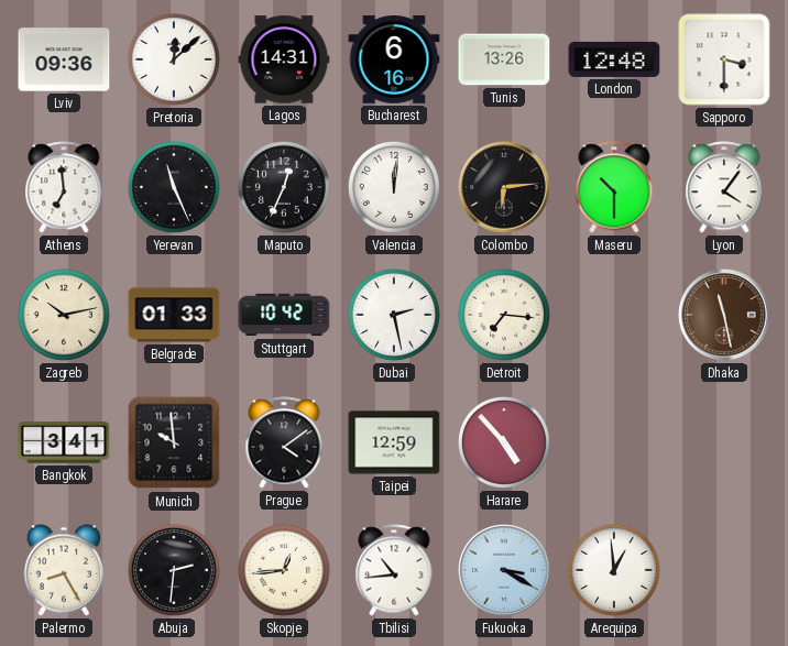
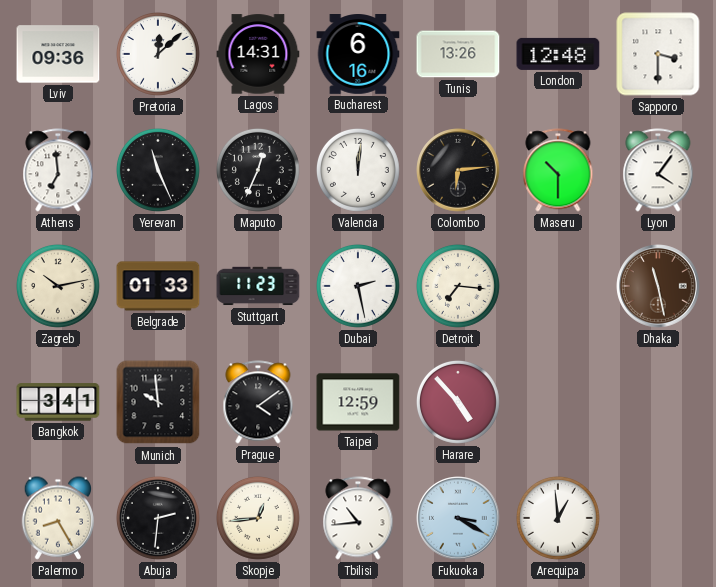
Stuttgart: 10:42 -> 11:23 (258, 286)
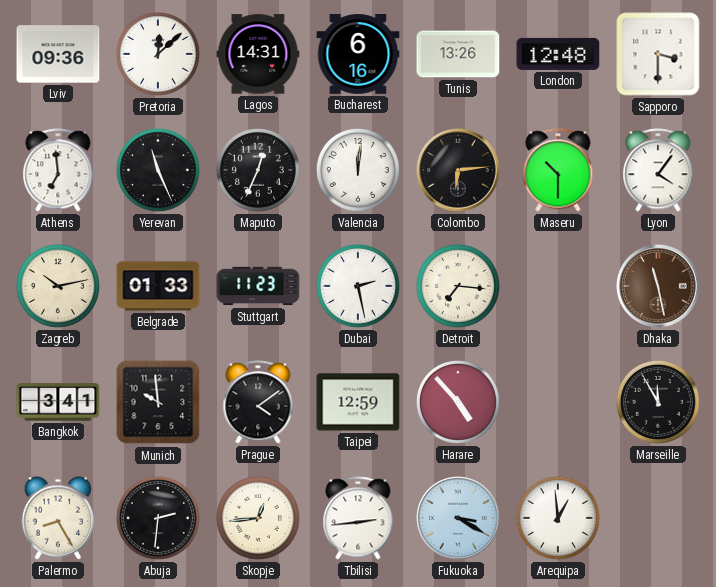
Marseille: none -> 11:55 (658, 402)
Tbilisi: 10:44 -> 2:44 (358, 518)
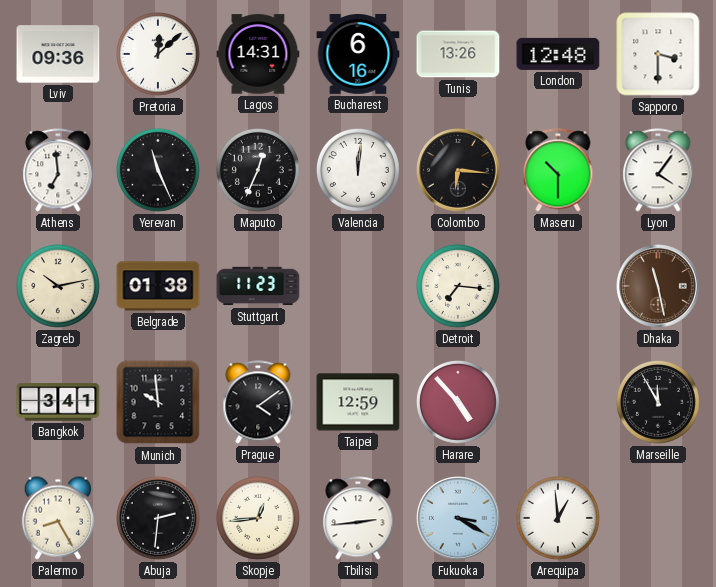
Colombo: 6:14 -> 6:16 (458, 170)
Belgrade: 01:33 -> 01:38 (158, 286)
Dubai: 2:28 -> none (358, 286)
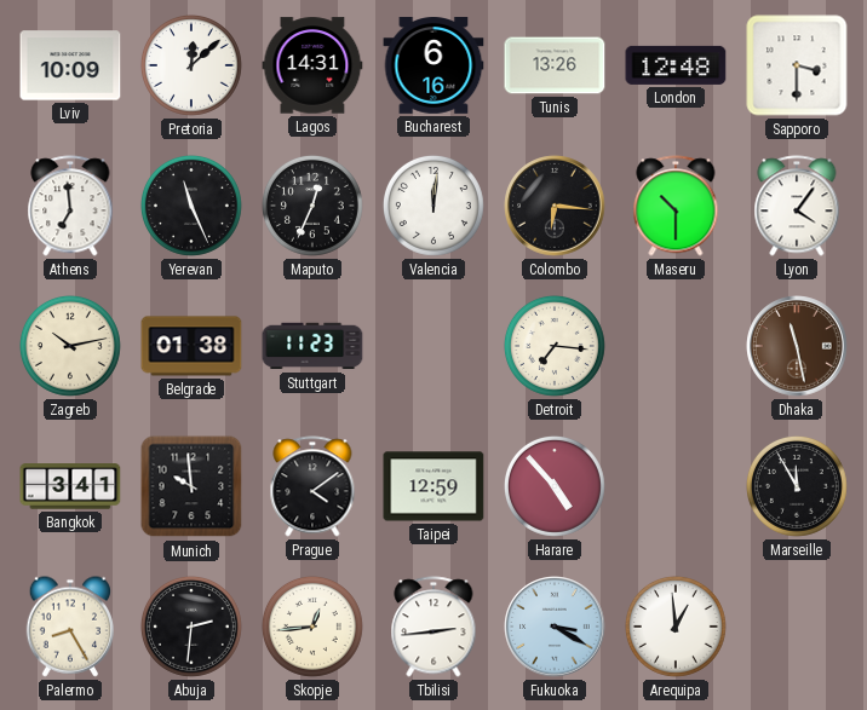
Lviv: 09:36 -> 10:09 (70, 65)
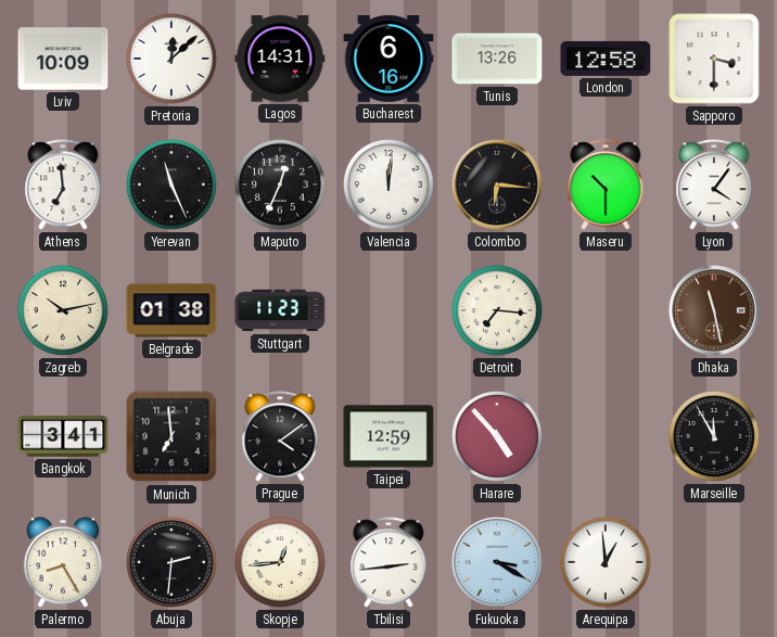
London: 12:48 -> 12:58 (606, 59)
Munich: 9:59 -> 6:59 (171, 436)
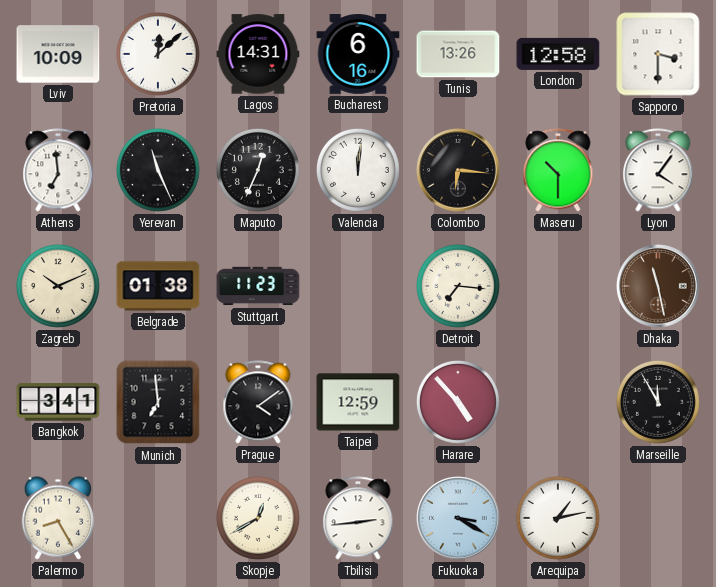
Zagreb: 10:13 -> 10:11 (58, 286)
Abuja: 2:31 -> none (171, 562)
Skopje: 12:44 -> 12:40 (258, 518)
Arequipa: 12:59 -> 1:13 (558, 518)
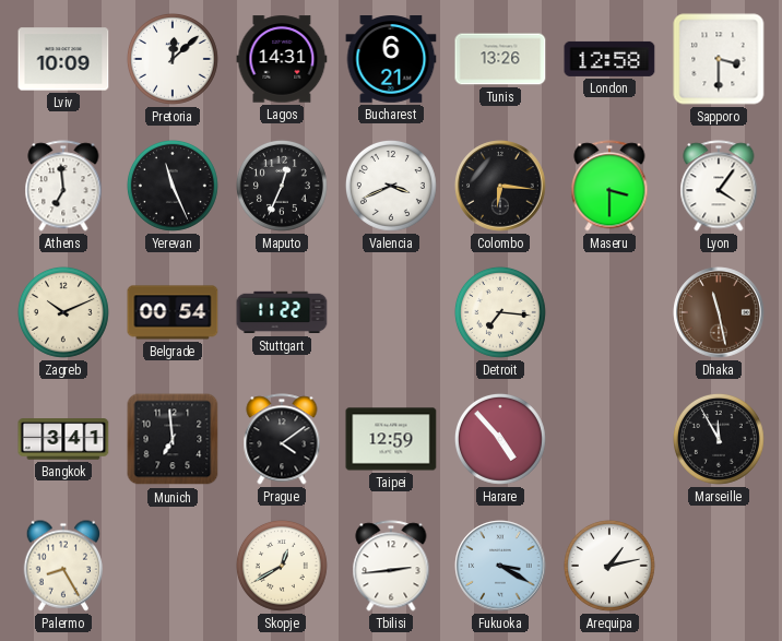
Bucharest: 6:16 -> 6:21 (391, 59)
Valencia: 12:01 -> 3:41 (391, 186)
Maseru: 10:30 -> 3:30 (609, 186)
Belgrade: 01:38 -> 00:54 (173, 312)
Stuttgart: 11:23 -> 11:22 (282, 312)
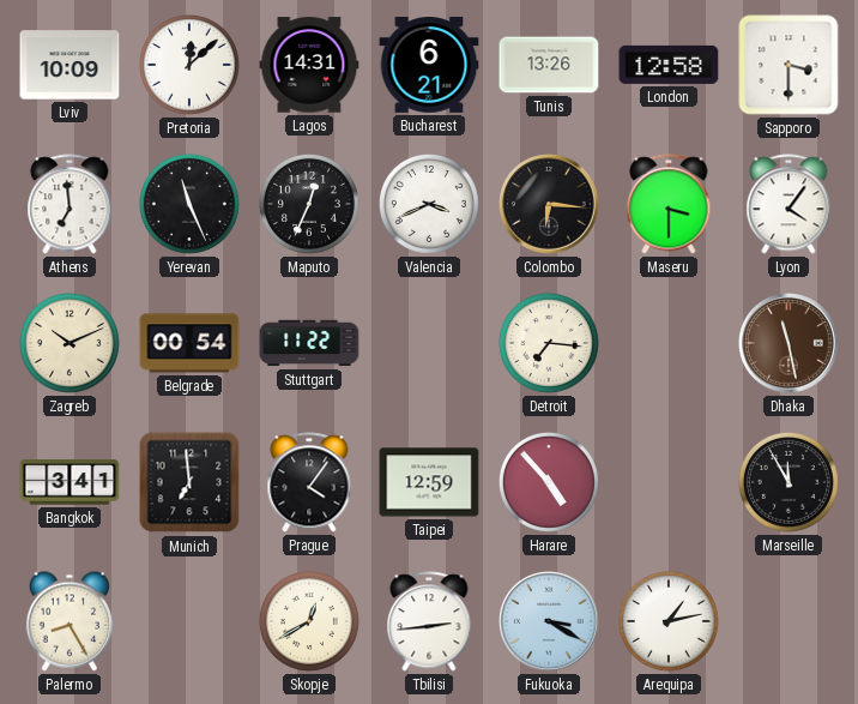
Prague: 4:09 -> 4:06 (309, 482)
